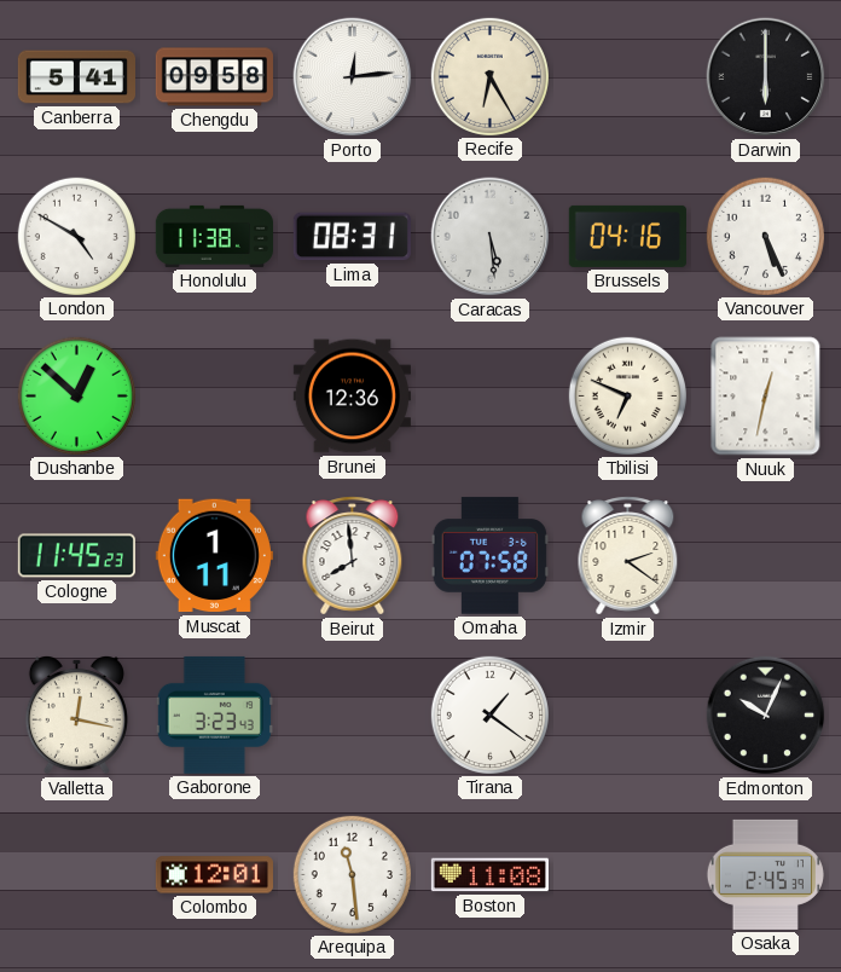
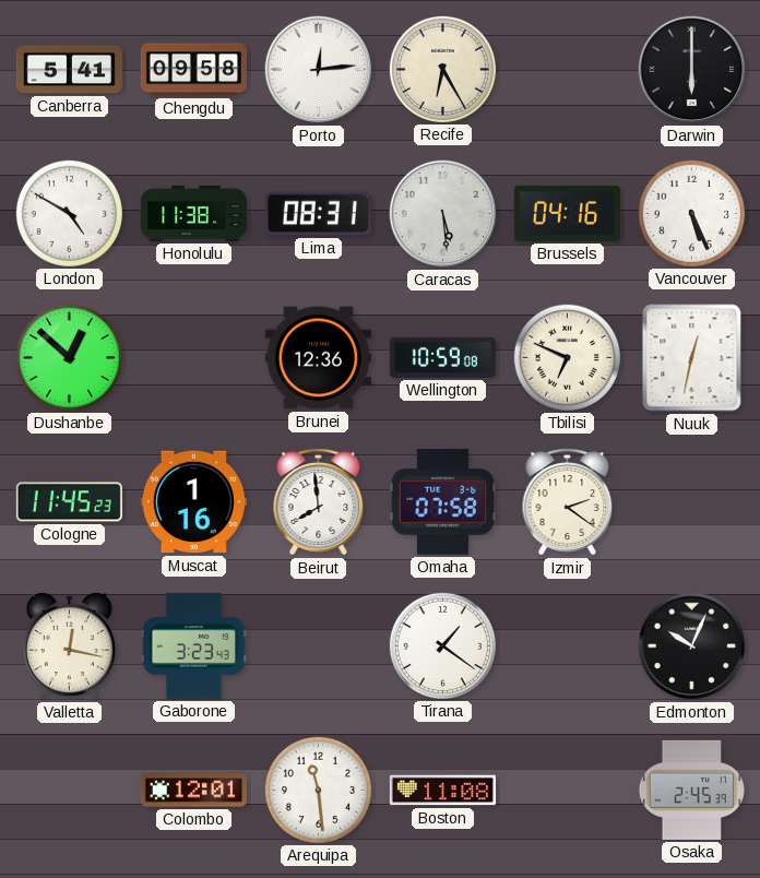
Wellington: none -> 10:59 (442, 357)
Muscat: 1:11 -> 1:16 (193, 502)
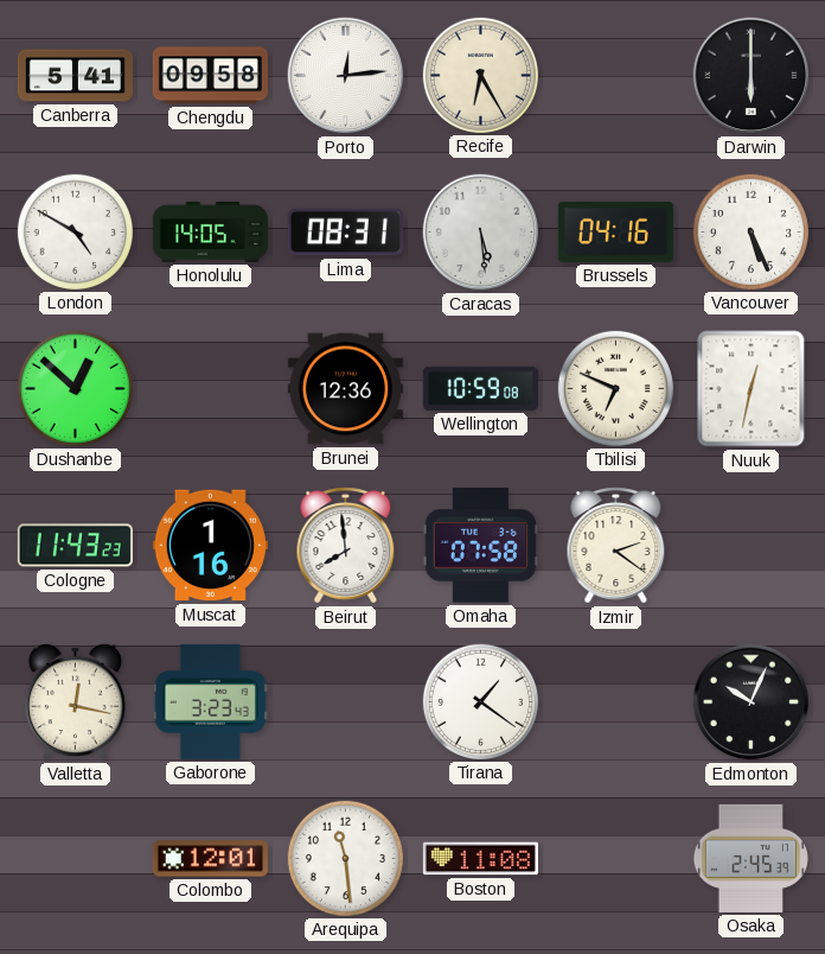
Honolulu: 11:38 -> 14:05 (210, 231)
Cologne: 11:45 -> 11:43 (75, 546)
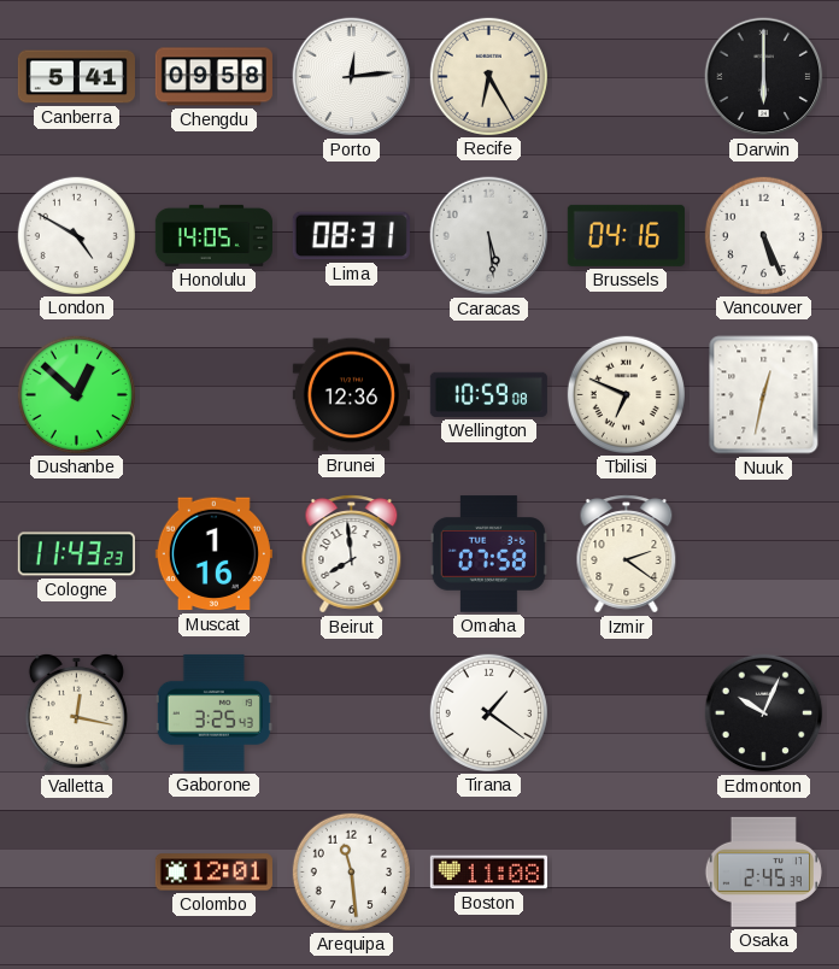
Gaborone: 3:23 -> 3:25 (213, 712)
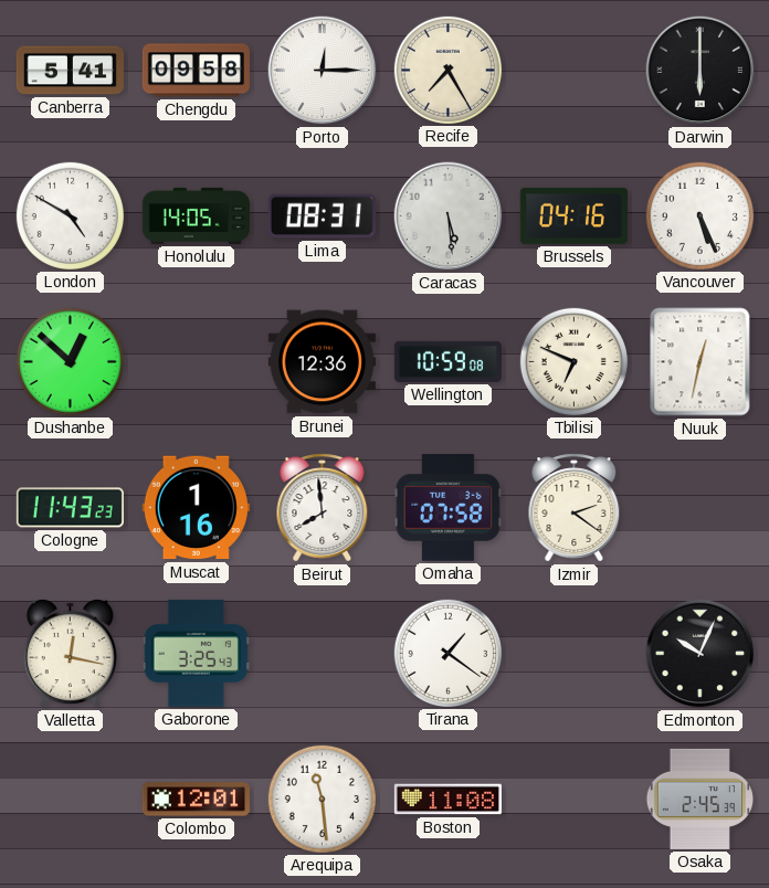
Porto: 12:14 -> 12:15 (323, 71)
Recife: 6:25 -> 7:25 (447, 70)
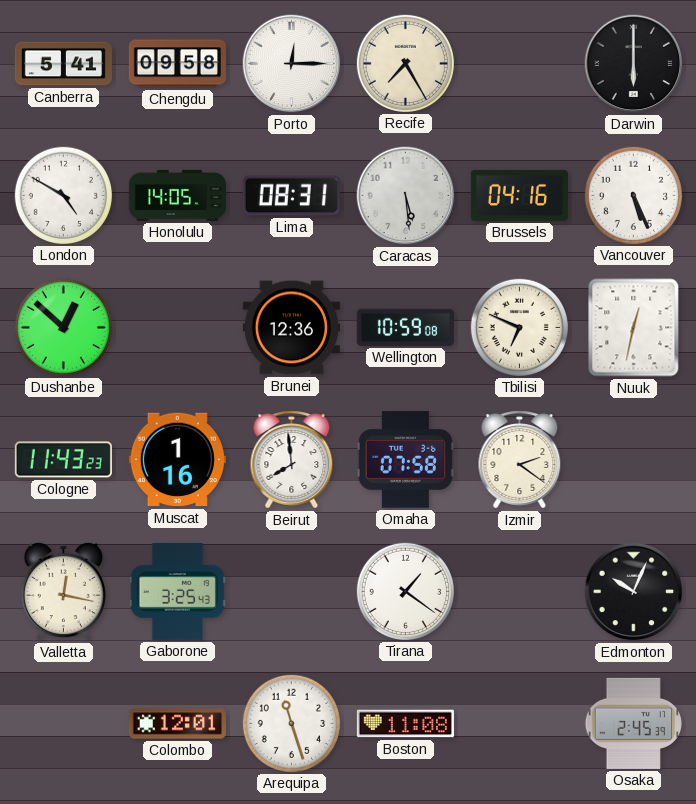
Arequipa: 11:29 -> 11:27 (291, 723)
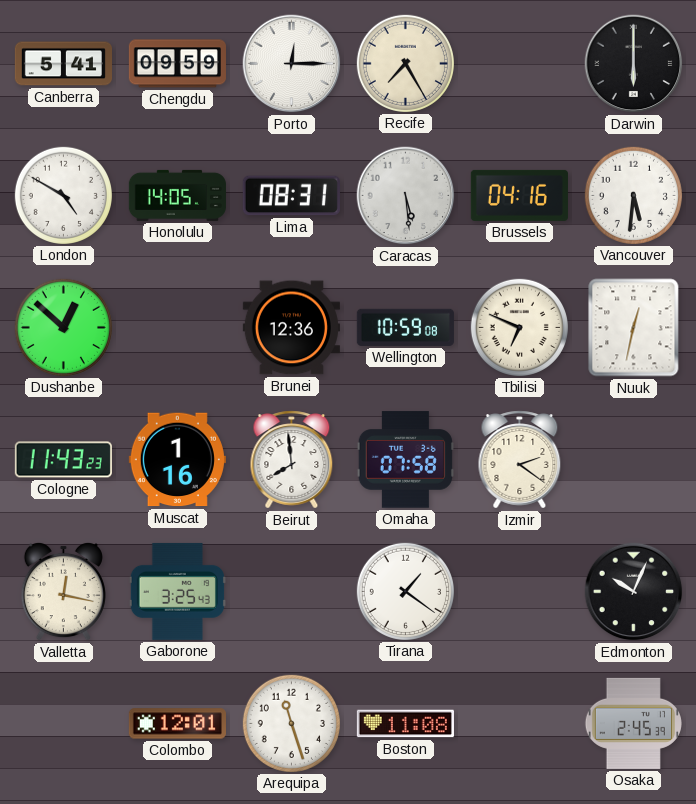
Chengdu: 09:58 -> 09:59 (177, 64)
Vancouver: 5:26 -> 5:31 (633, 195)
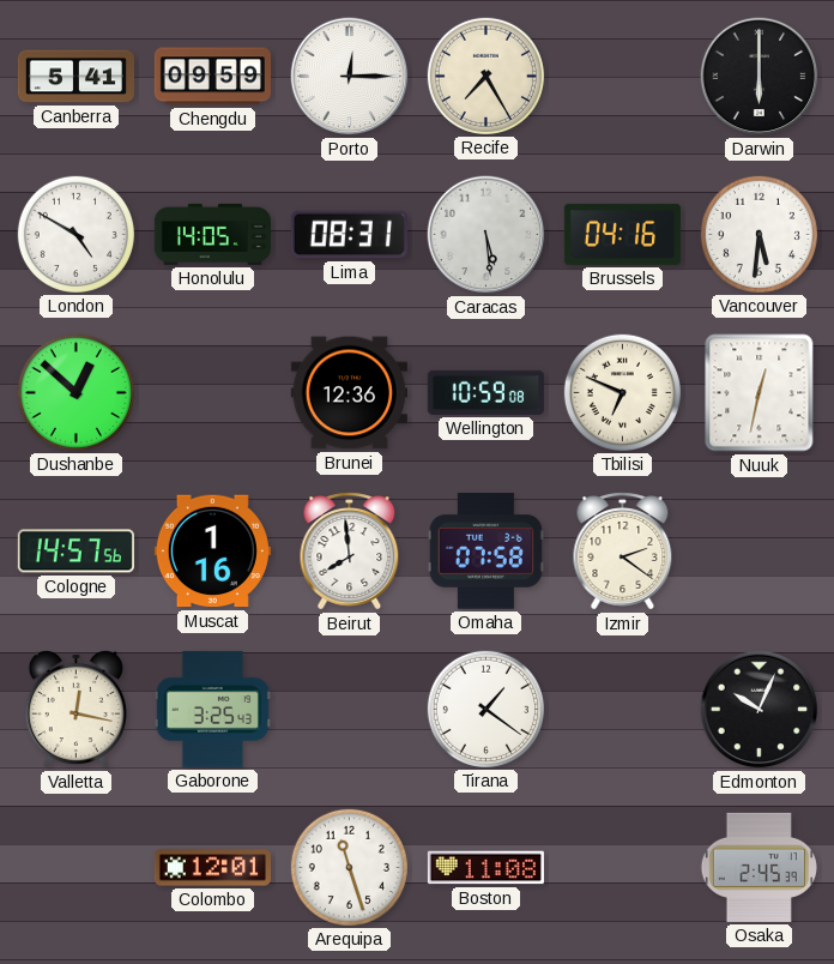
Cologne: 11:43 -> 14:57 (75, 552)
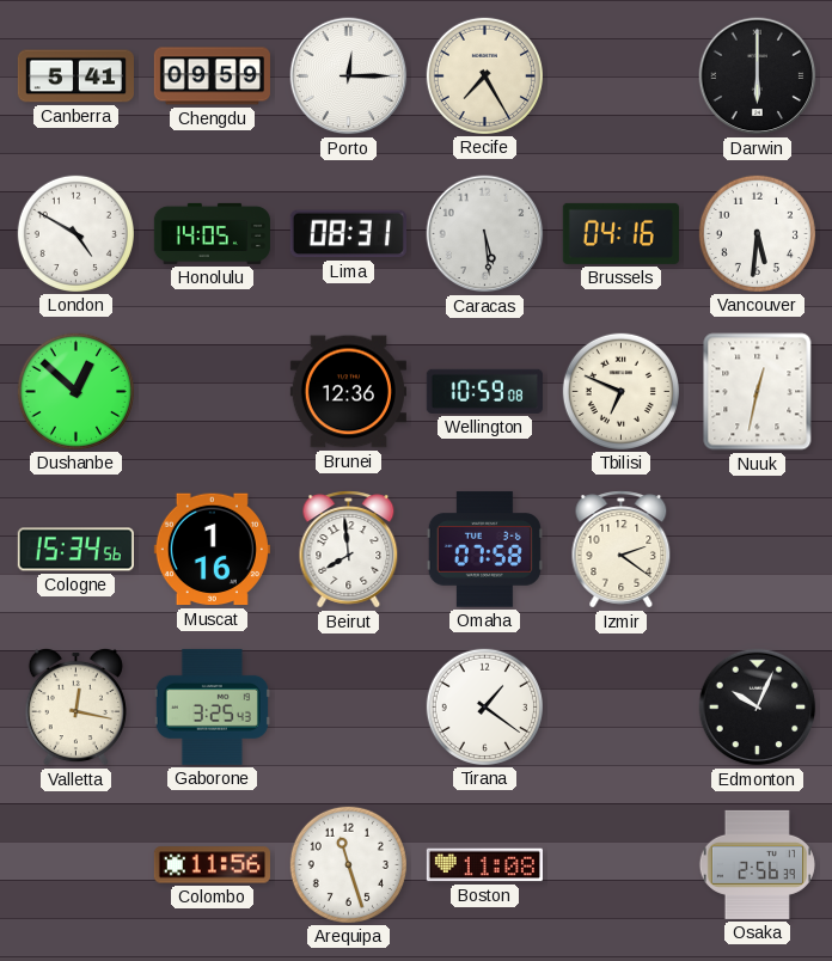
Cologne: 14:57 -> 15:34 (75, 550)
Colombo: 12:01 -> 11:56 (212, 865)
Osaka: 2:45 -> 2:56 (757, 864)
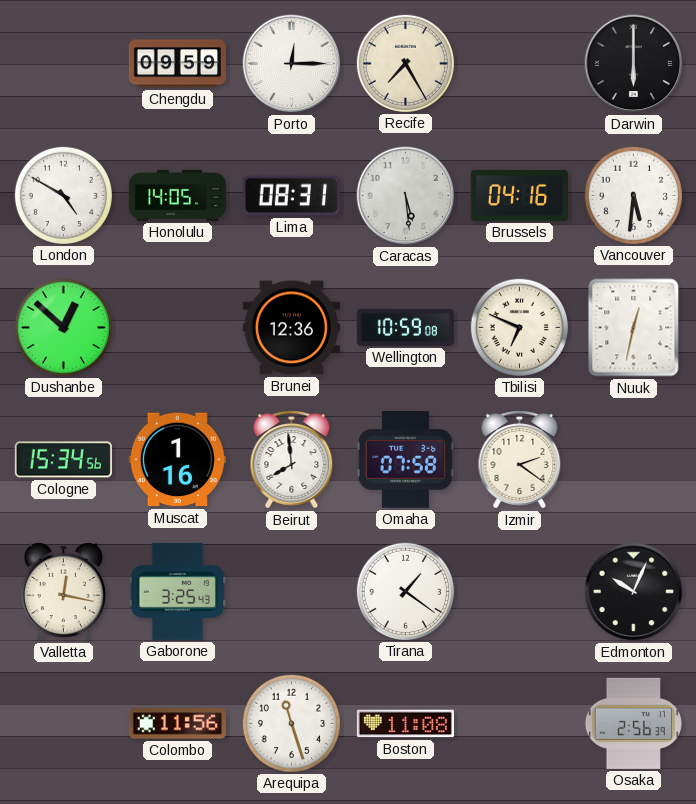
Canberra: 5:41 -> none (75, 76)
